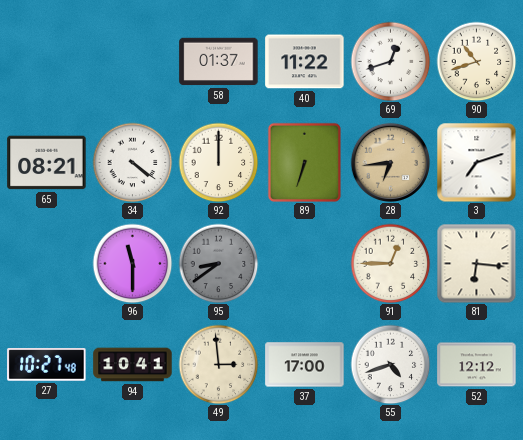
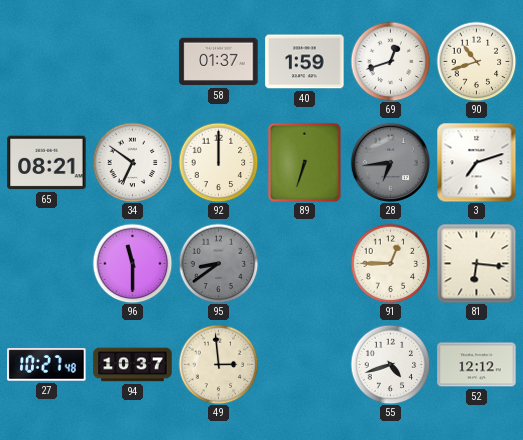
40: 11:22 -> 1:59 (305, 62)
34: 4:21 -> 6:51 (132, 162)
28 dial: champagne -> grey (390, 162)
94: 10:41 -> 10:37 (133, 365)
37: 17:00 -> none (305, 365)
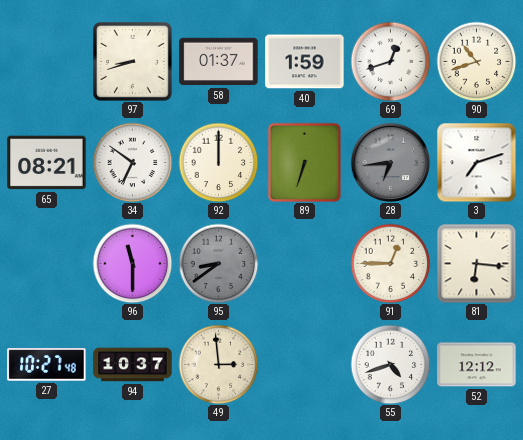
97: none -> 8:42 (133, 62)
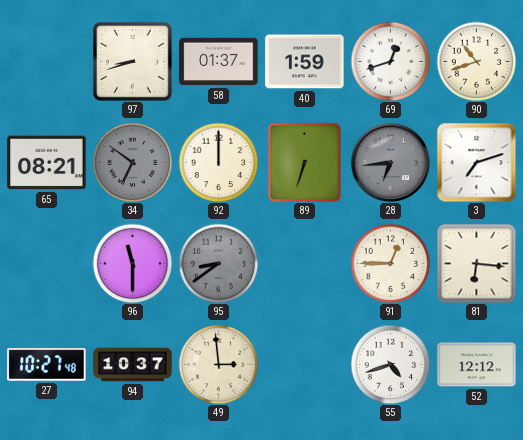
34 dial: white -> grey (132, 162)
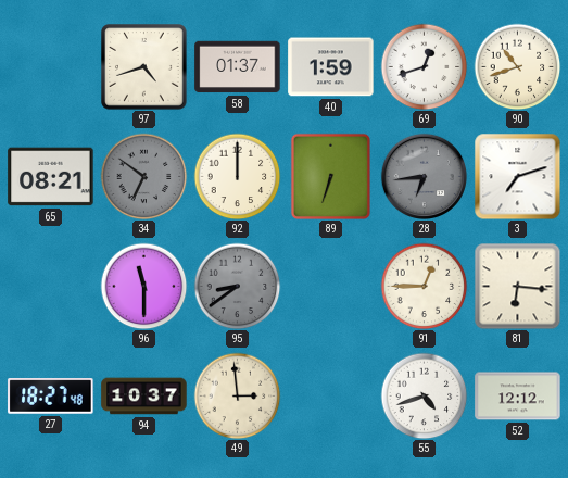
97: 8:42 -> 4:42 (144, 67)
27: 10:27 -> 18:27 (51, 397)
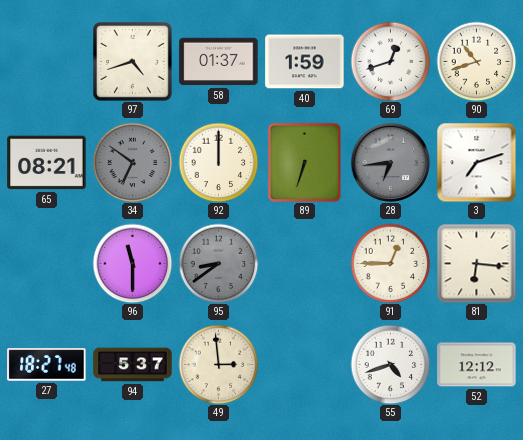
94: 10:37 -> 5:37 (133, 365)
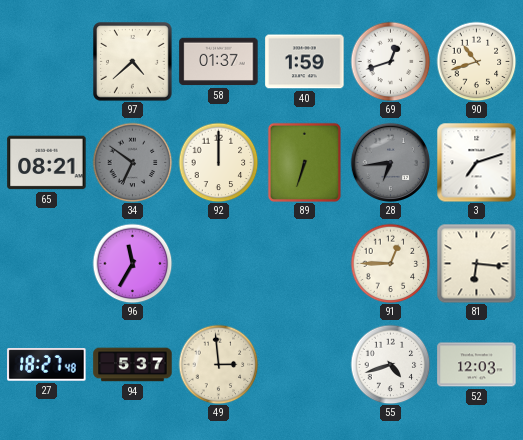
97: 4:42 -> 4:38 (133, 62)
96: 11:30 -> 11:35 (132, 263)
95: 8:39 -> none (218, 263)
52: 12:12 -> 12:03 (477, 365)
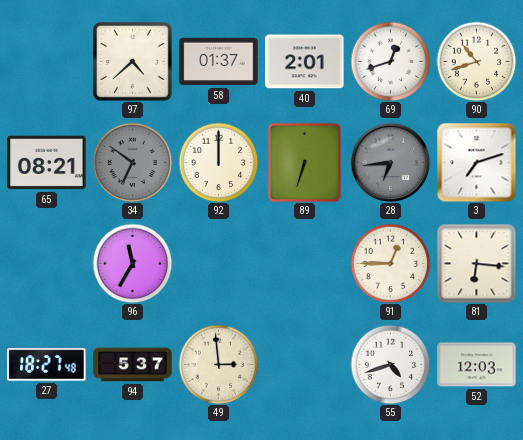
40: 1:59 -> 2:01 (305, 62)
